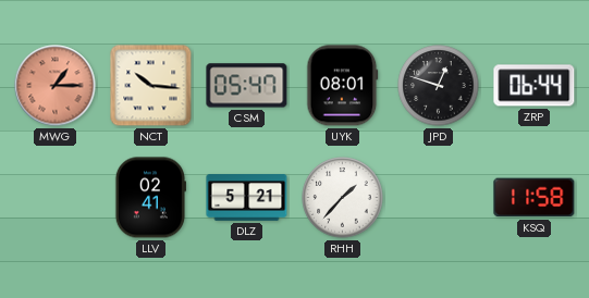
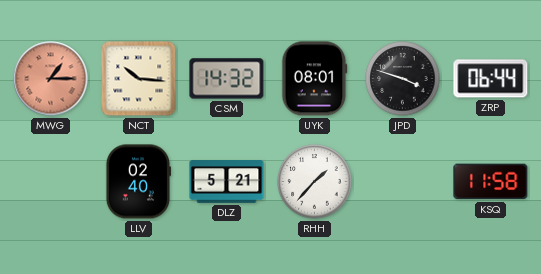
CSM: 05:47 -> 14:32 (227, 79)
JPD: 12:48 -> 3:48 (403, 79)
LLV: 02:41 -> 02:40 (137, 182)
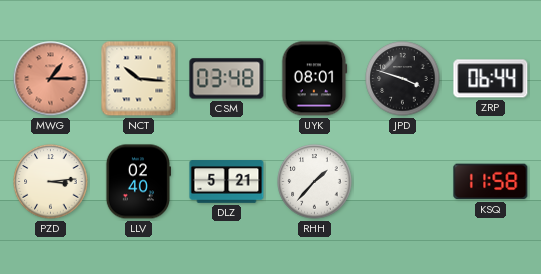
CSM: 14:32 -> 03:48 (227, 79)
PZD: none -> 3:14 (51, 182)
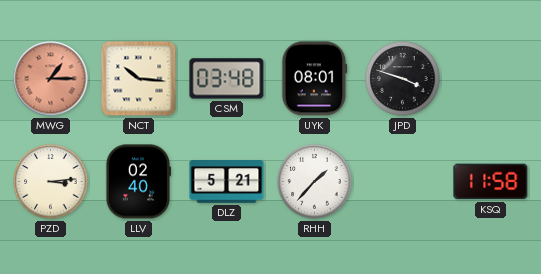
ZRP: 06:44 -> none (491, 79)
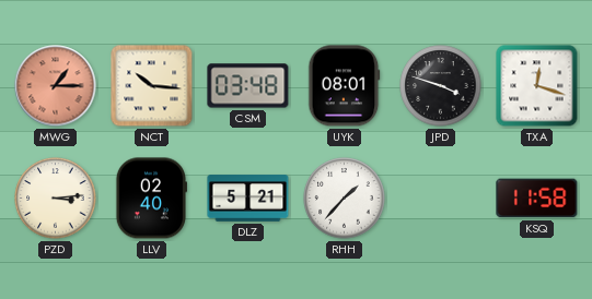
TXA: none -> 12:18 (537, 86)
